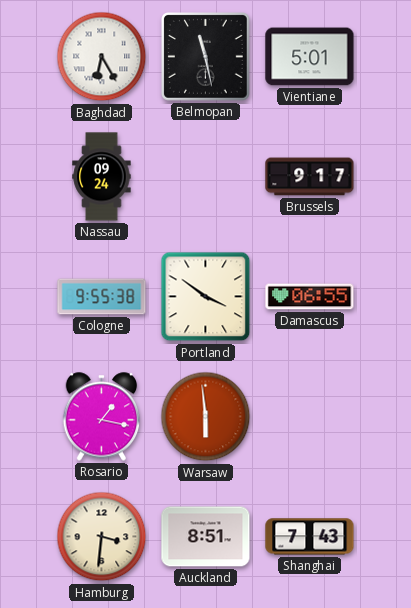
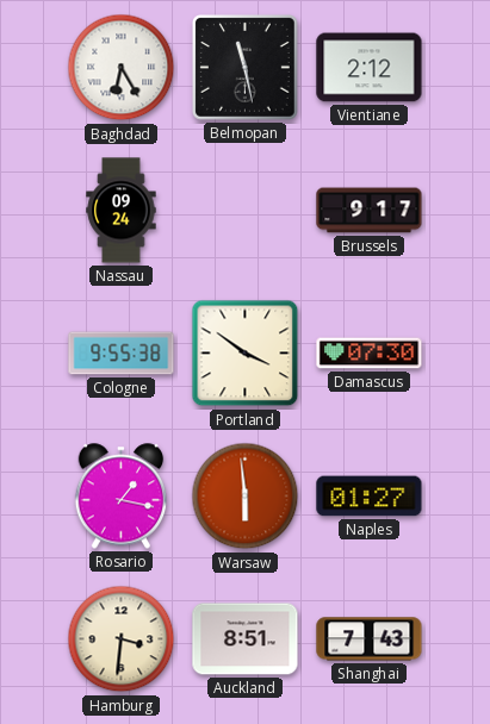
Vientiane: 5:01 -> 2:12 (370, 68)
Damascus: 06:55 -> 07:30 (370, 354)
Naples: none -> 01:27 (370, 497)
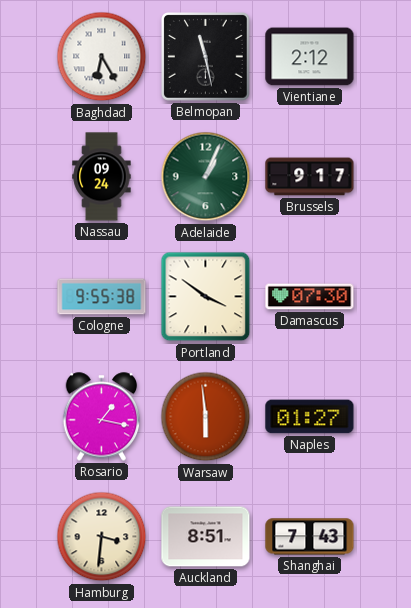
Adelaide: none -> 1:04 (206, 177)
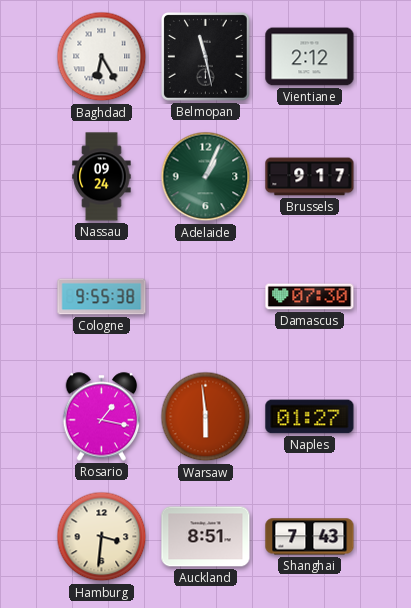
Portland: 3:51 -> none (206, 297)
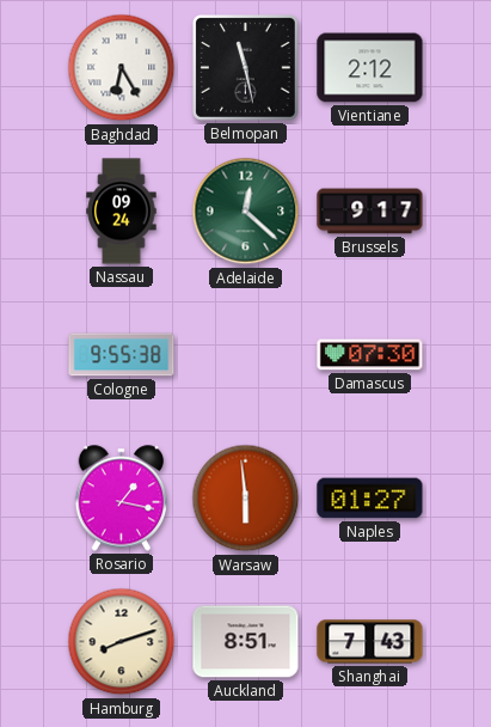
Adelaide: 1:04 -> 12:22 (246, 212)
Hamburg: 3:31 -> 8:12 (122, 642)
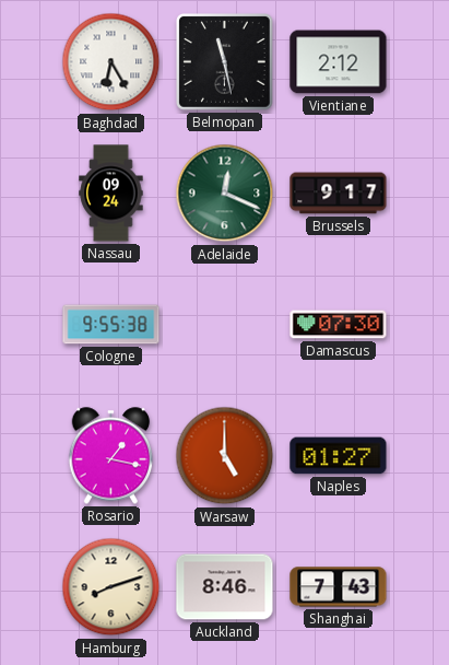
Adelaide: 12:22 -> 12:19 (225, 194)
Warsaw: 5:59 -> 5:00 (225, 456)
Auckland: 8:51 -> 8:46 (225, 587)
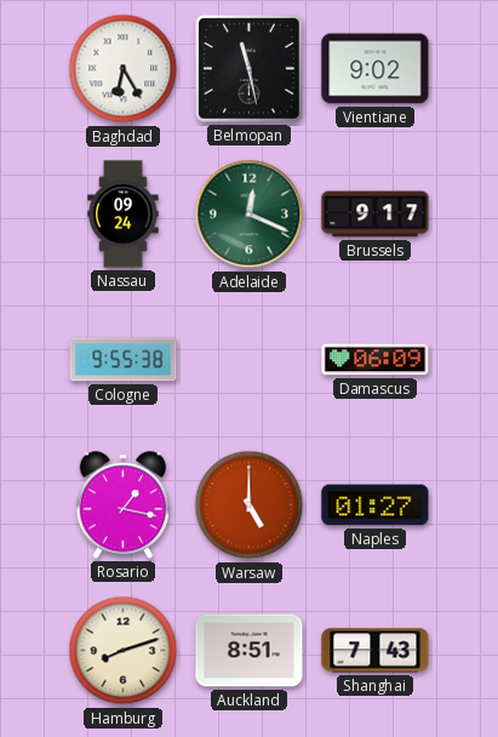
Vientiane: 2:12 -> 9:02 (376, 69)
Damascus: 07:30 -> 06:09 (376, 360)
Auckland: 8:46 -> 8:51 (250, 651)
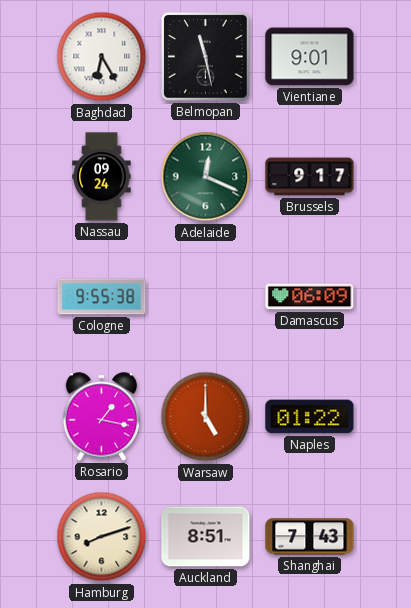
Vientiane: 9:02 -> 9:01 (310, 57)
Naples: 01:27 -> 01:22 (310, 417)
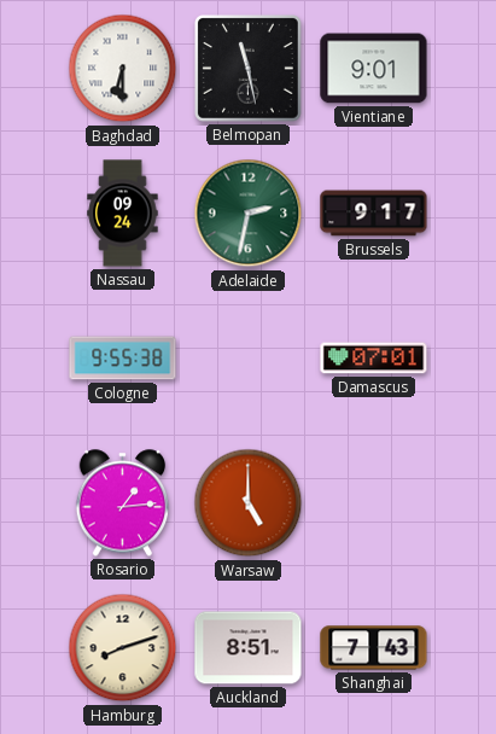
Baghdad: 6:25 -> 6:30 (123, 69)
Adelaide: 12:19 -> 2:32 (249, 214)
Damascus: 06:09 -> 07:01 (374, 359)
Rosario: 1:17 -> 1:14 (123, 503)
Naples: 01:22 -> none (310, 417)
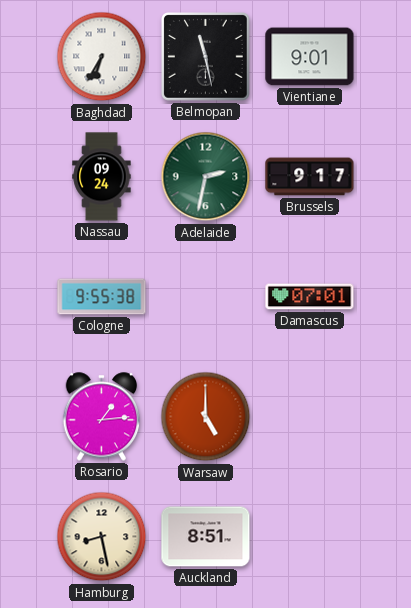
Baghdad: 6:30 -> 6:35 (102, 57)
Hamburg: 8:12 -> 8:28 (102, 537)
Shanghai: 7:43 -> none (374, 648)
